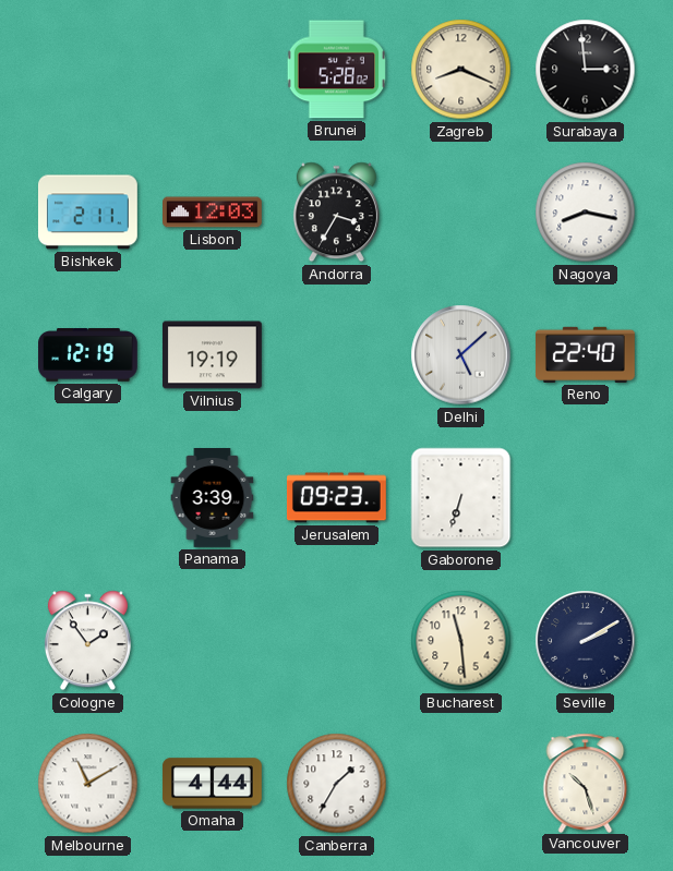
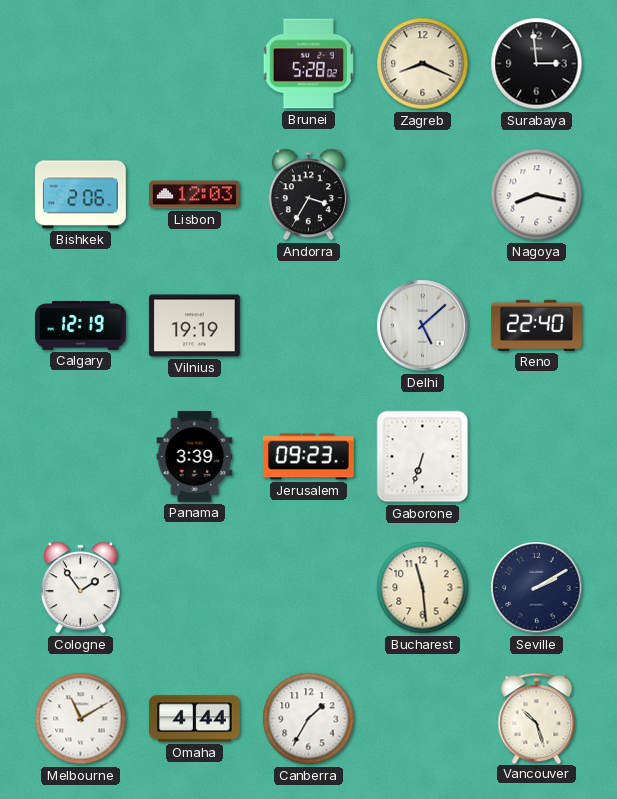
Bishkek: 2:11 -> 2:06 (80, 195)
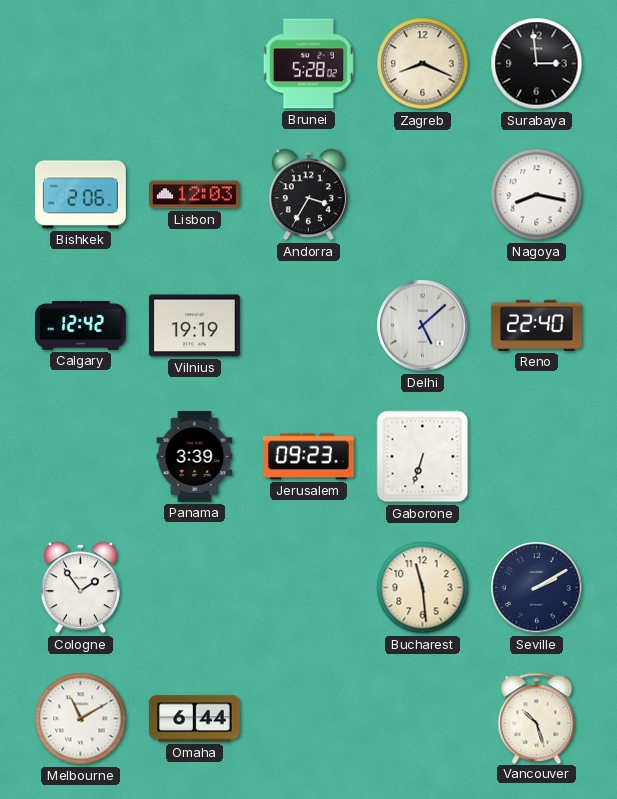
Calgary: 12:19 -> 12:42 (81, 326)
Omaha: 4:44 -> 6:44 (194, 719)
Canberra: 1:35 -> none (309, 719)
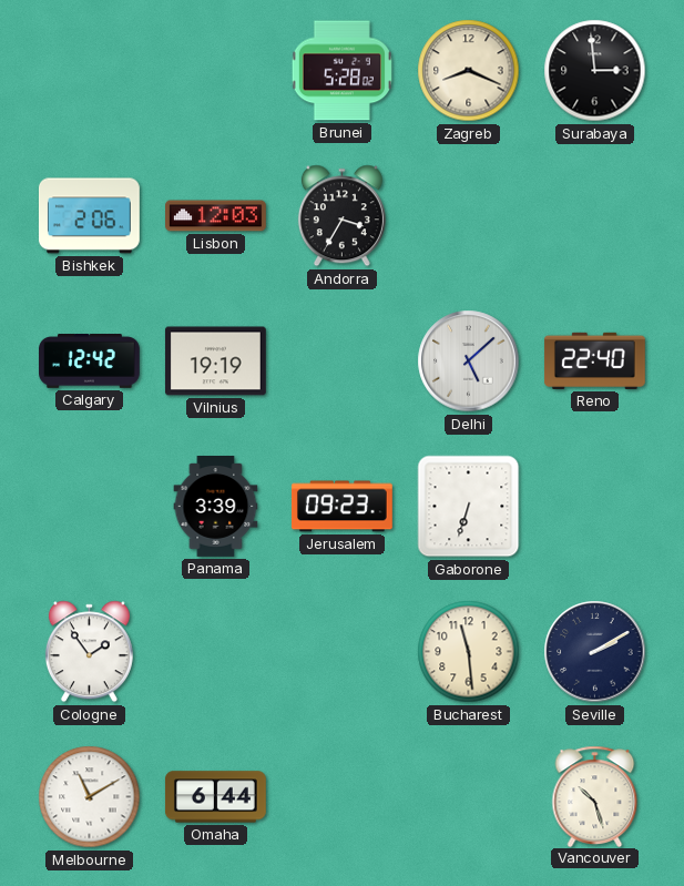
Nagoya: 8:17 -> none (537, 195)
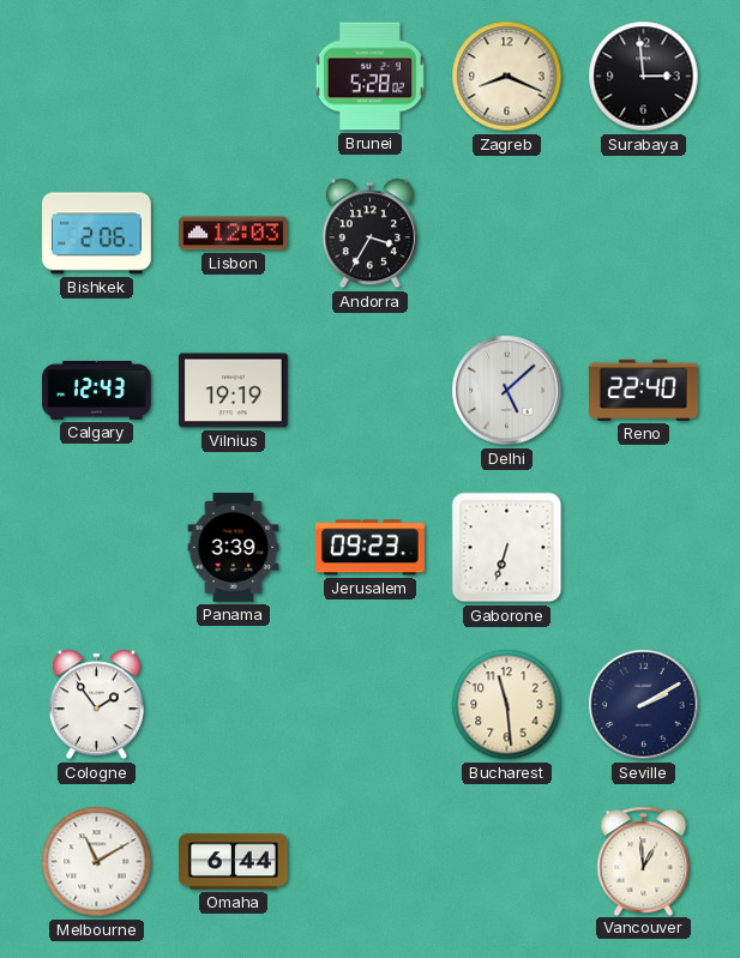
Calgary: 12:42 -> 12:43 (97, 391)
Vancouver: 10:27 -> 12:59 (644, 861)
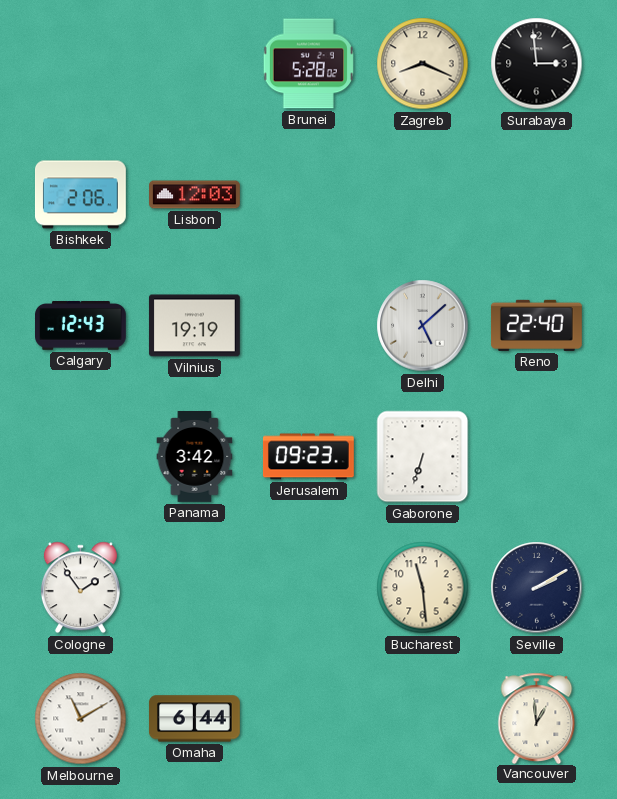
Andorra: 3:35 -> none (369, 234)
Panama: 3:39 -> 3:42 (195, 457)
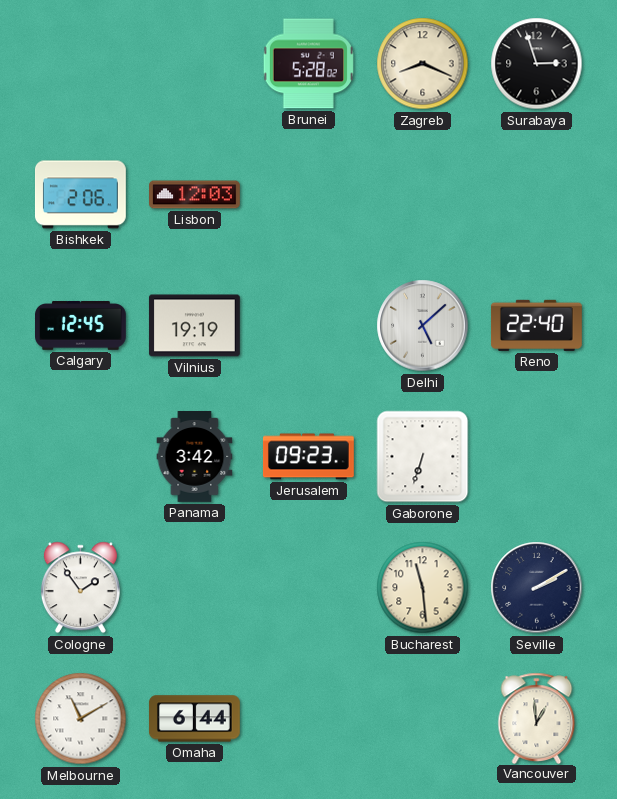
Surabaya: 2:59 -> 2:57 (537, 64)
Calgary: 12:43 -> 12:45 (81, 326)
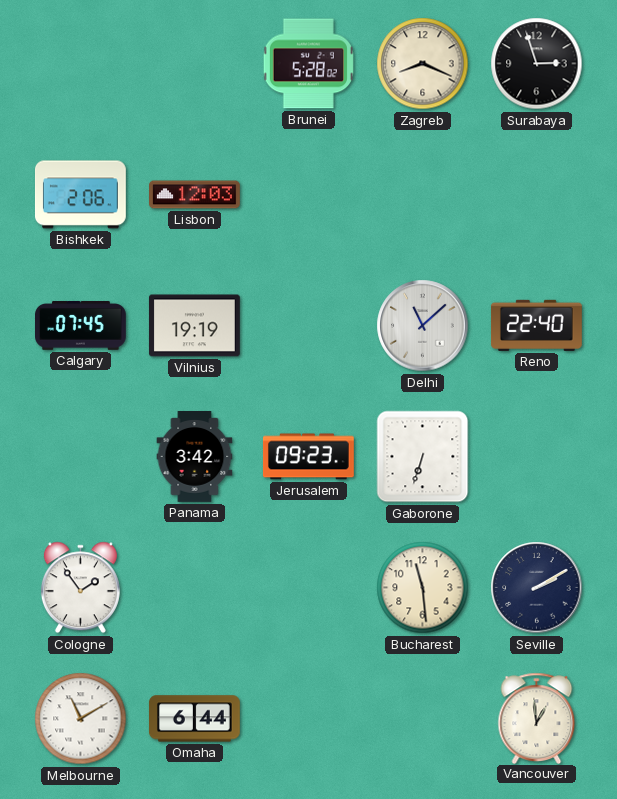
Calgary: 12:45 -> 07:45 (81, 326)
Delhi: 5:08 -> 11:08 (423, 326)
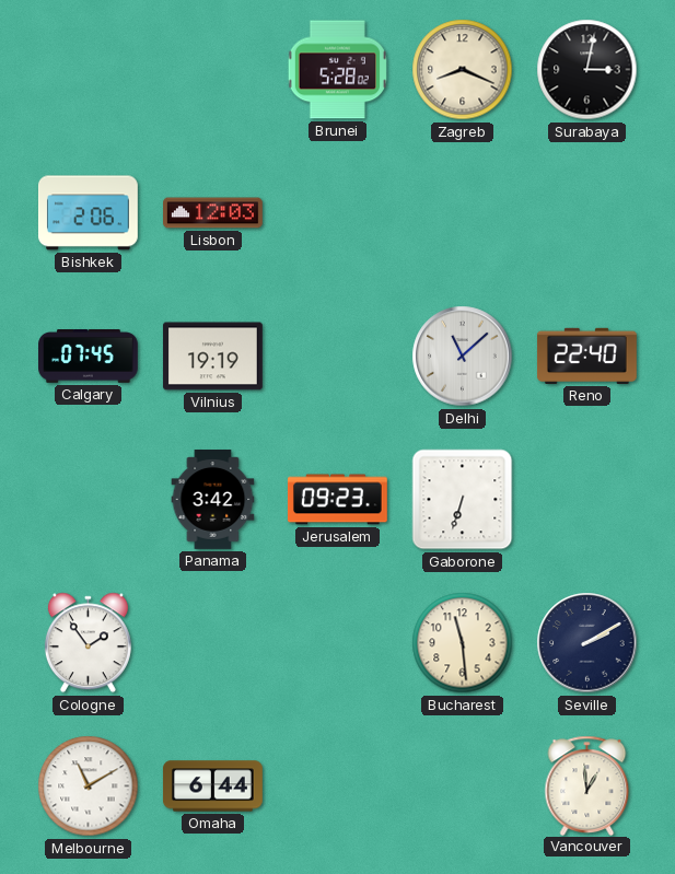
Surabaya: 2:57 -> 3:02 (587, 70)
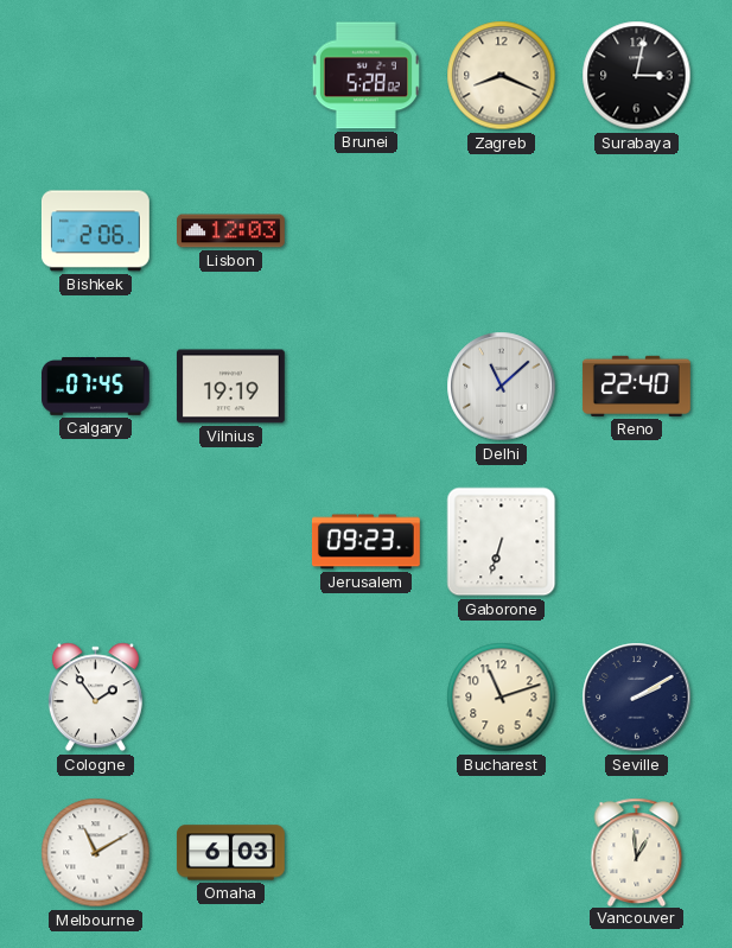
Panama: 3:42 -> none (213, 500)
Bucharest: 11:29 -> 11:12 (502, 698)
Omaha: 6:44 -> 6:03 (230, 853)
